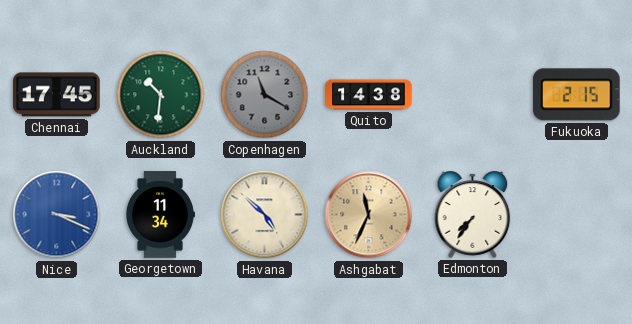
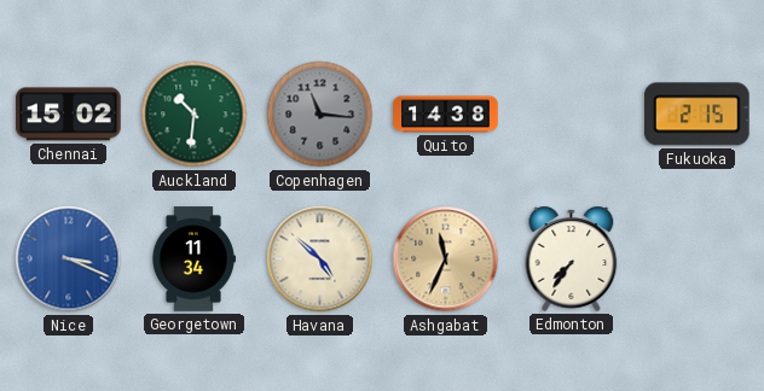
Chennai: 17:45 -> 15:02 (69, 115)
Copenhagen: 11:20 -> 11:16 (320, 115)
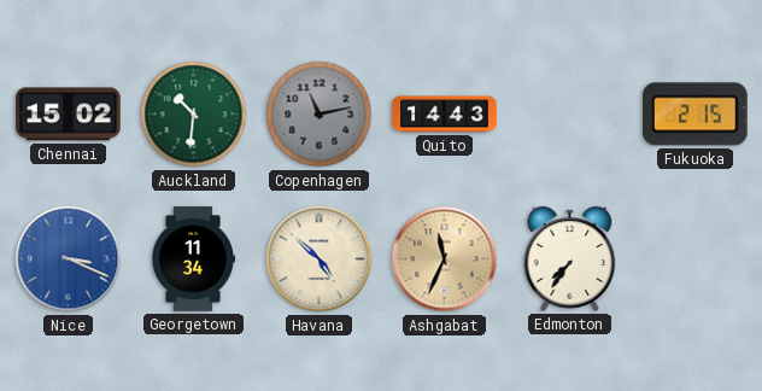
Copenhagen: 11:16 -> 11:13 (320, 115)
Quito: 14:38 -> 14:43 (445, 115)
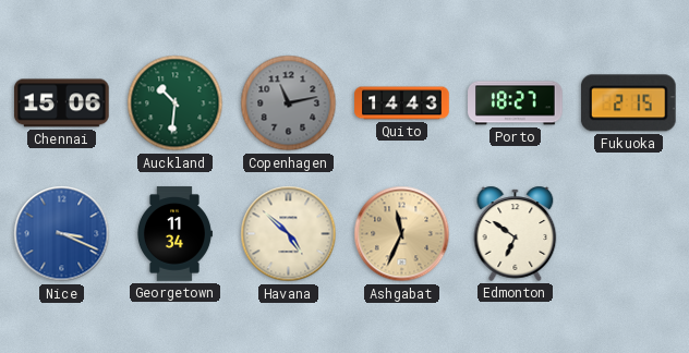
Chennai: 15:02 -> 15:06 (62, 104)
Porto: none -> 18:27 (516, 104)
Edmonton: 7:36 -> 6:51 (516, 233)
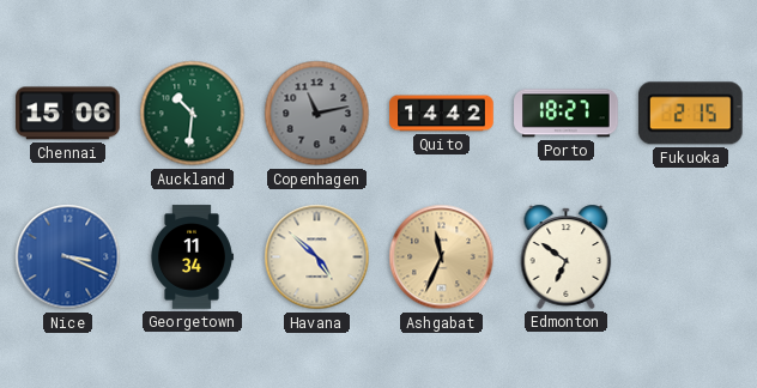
Quito: 14:43 -> 14:42 (442, 114)
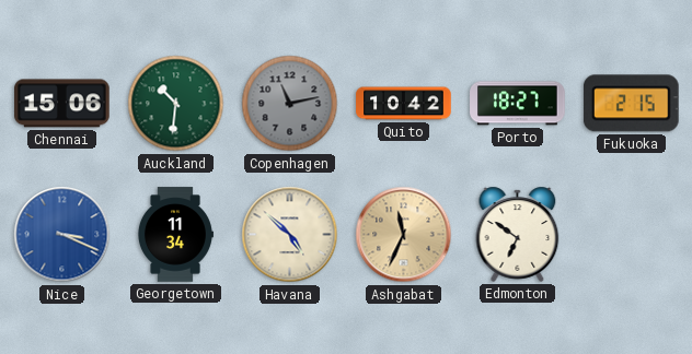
Quito: 14:42 -> 10:42 (404, 104)
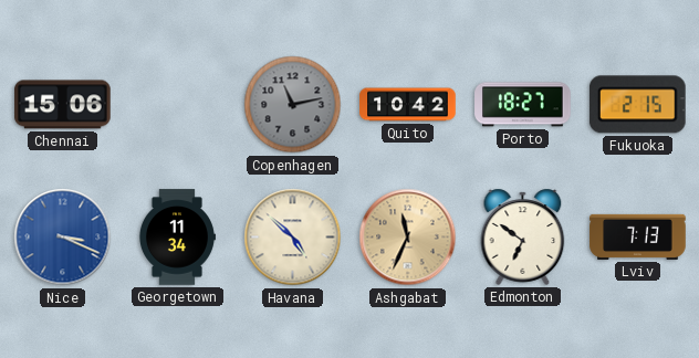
Auckland: 10:31 -> none (176, 104)
Lviv: none -> 7:13 (638, 236)
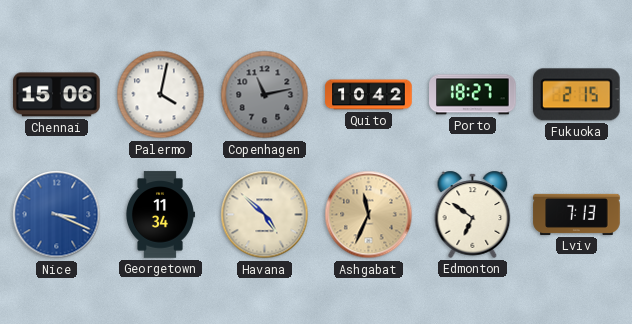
Palermo: none -> 4:02 (161, 95)
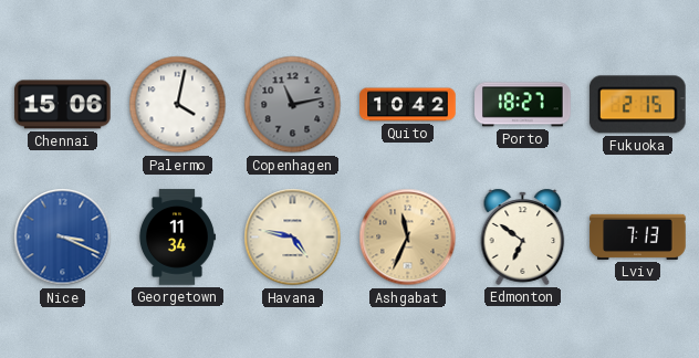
Havana: 4:52 -> 4:47 (293, 238)
